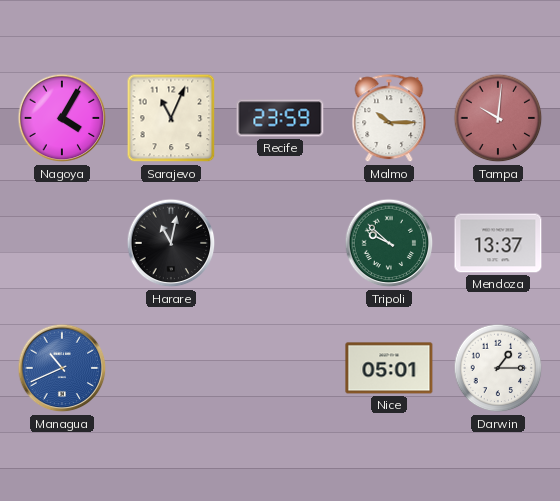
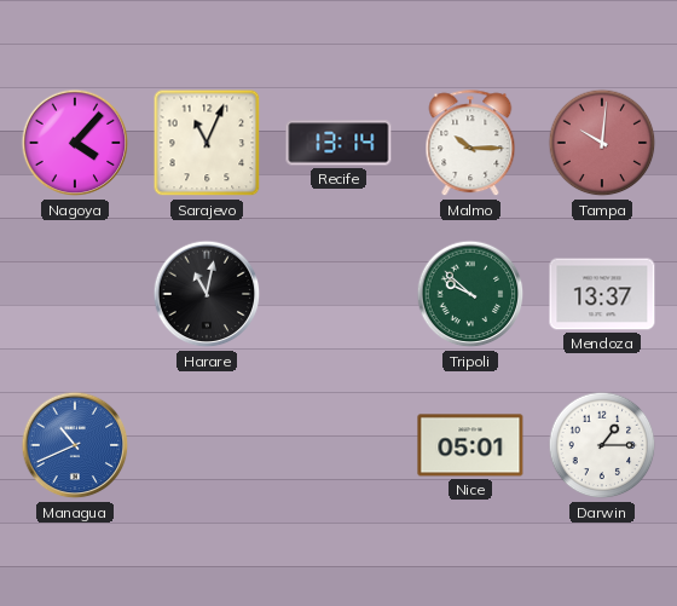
Nagoya: 4:05 -> 4:07 (75, 143)
Recife: 23:59 -> 13:14 (338, 143)
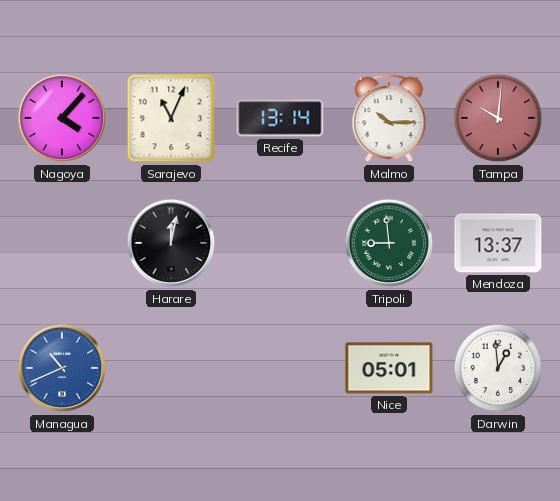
Harare: 11:02 -> 12:02 (171, 243)
Tripoli: 9:52 -> 8:59 (389, 243)
Darwin: 1:15 -> 12:59 (498, 368)
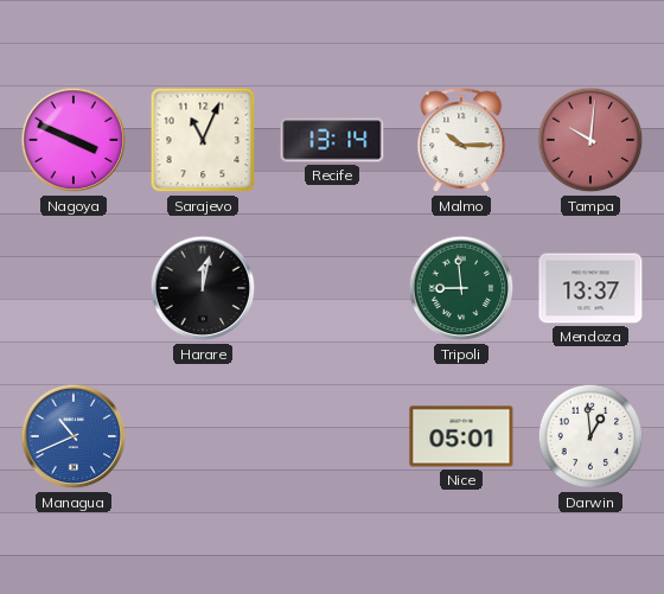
Nagoya: 4:07 -> 3:49 (74, 140)
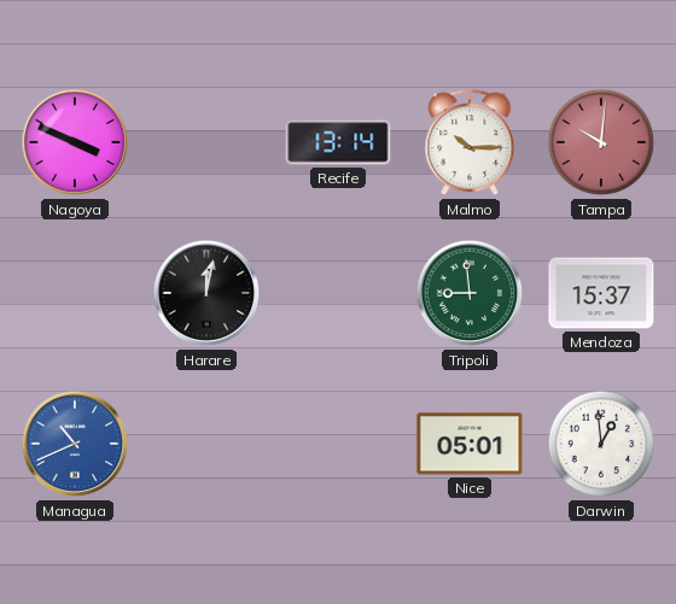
Sarajevo: 11:04 -> none (203, 140)
Mendoza: 13:37 -> 15:37 (601, 293)
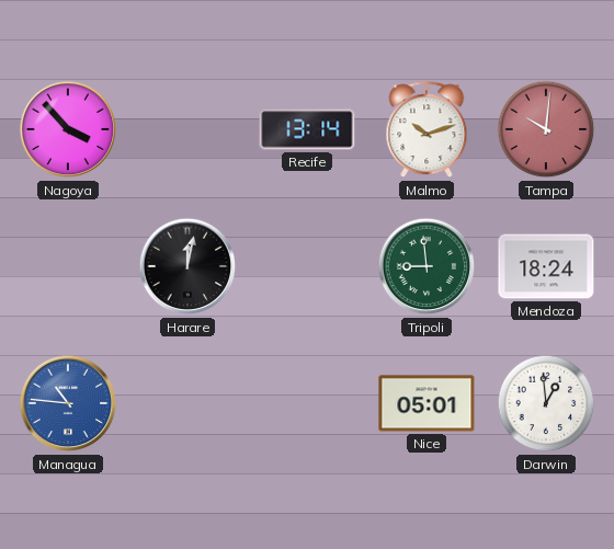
Nagoya: 3:49 -> 3:53 (68, 129)
Malmo: 10:15 -> 10:12 (427, 130)
Mendoza: 15:37 -> 18:24 (546, 266)
Managua: 10:41 -> 10:46 (68, 403)
